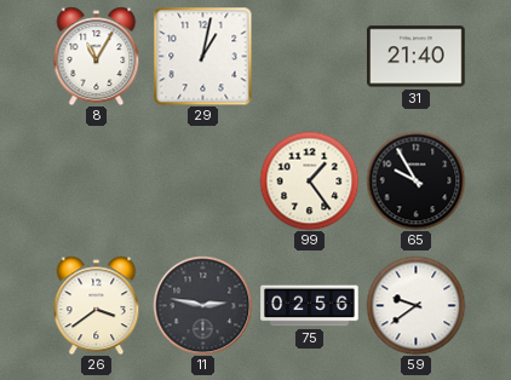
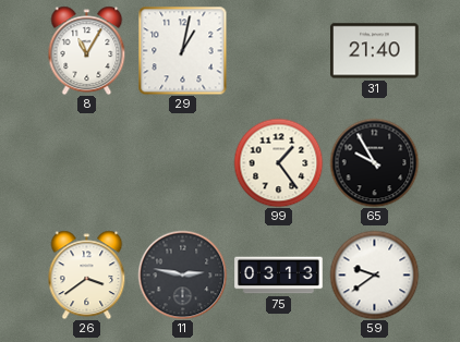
75: 02:56 -> 03:13 (279, 276)
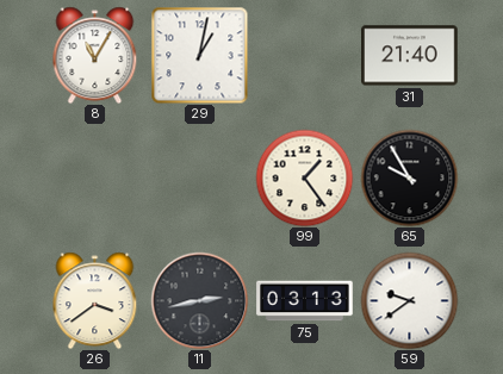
11: 2:47 -> 2:43 (199, 300)
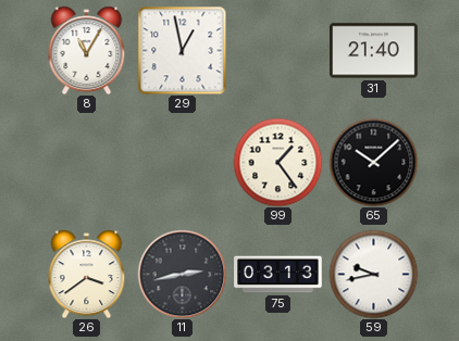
29: 1:02 -> 12:58 (182, 50)
65: 9:55 -> 10:08 (373, 162)
59: 9:39 -> 9:43 (373, 274)
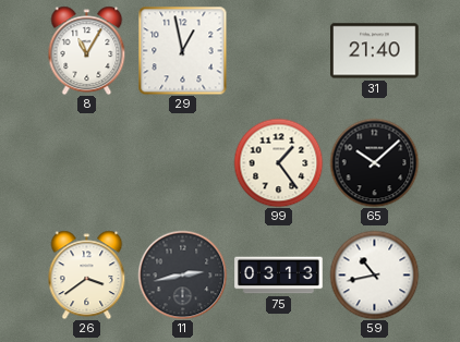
59: 9:43 -> 10:43 (374, 274)
